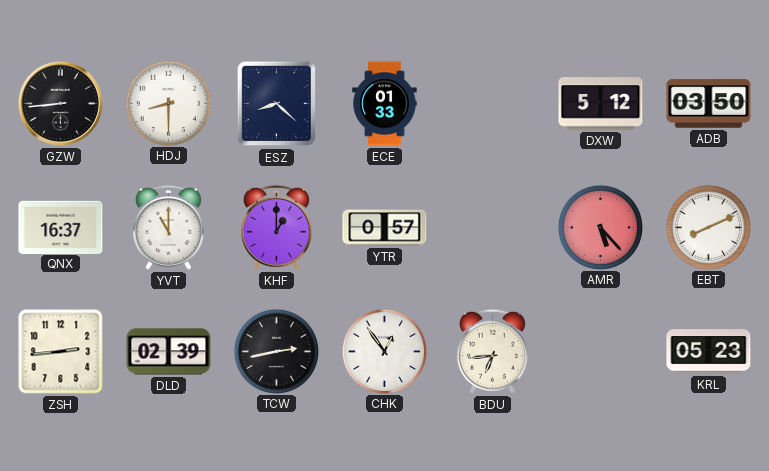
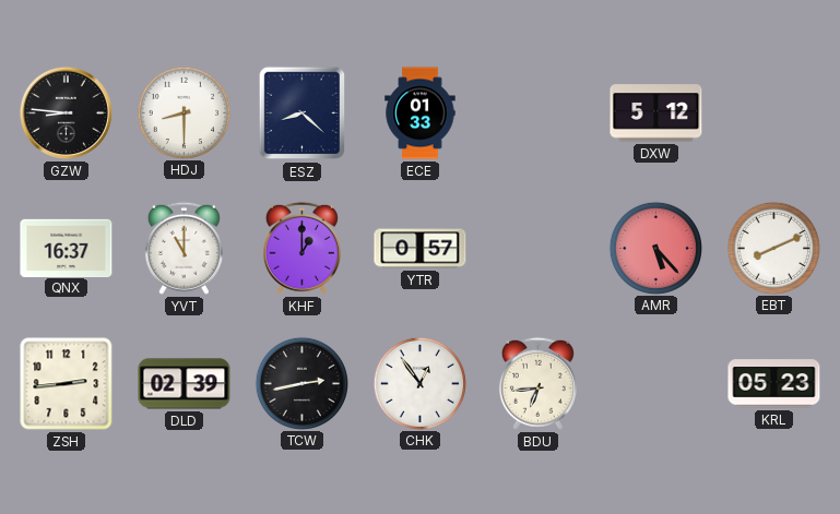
GZW: 8:44 -> 8:46 (66, 112)
ADB: 03:50 -> none (709, 104)
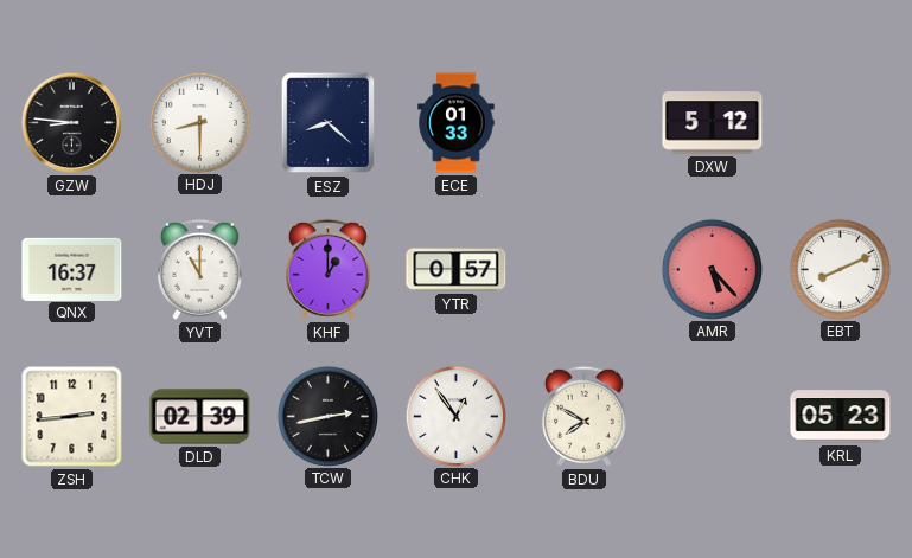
BDU: 6:44 -> 7:50 (583, 416)
